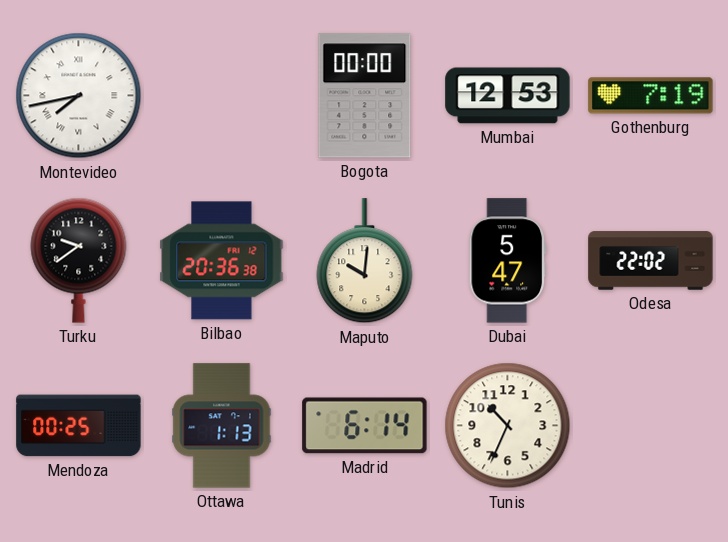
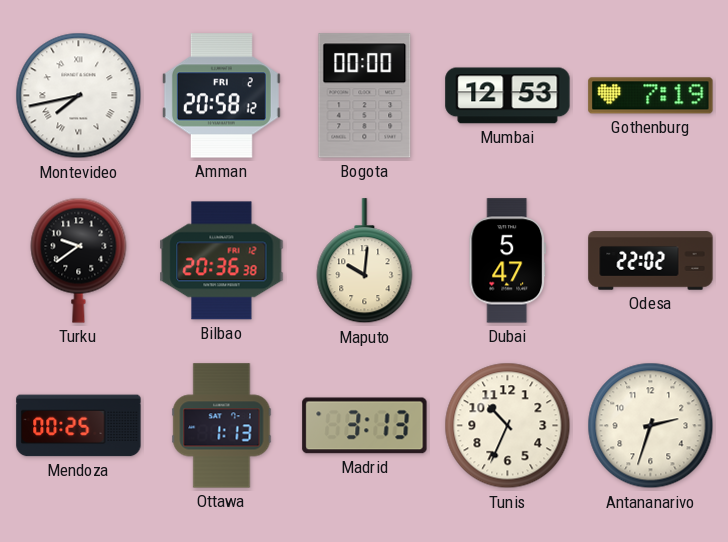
Amman: none -> 20:58 (221, 96)
Madrid: 6:14 -> 3:13 (365, 426)
Antananarivo: none -> 2:33 (651, 426)
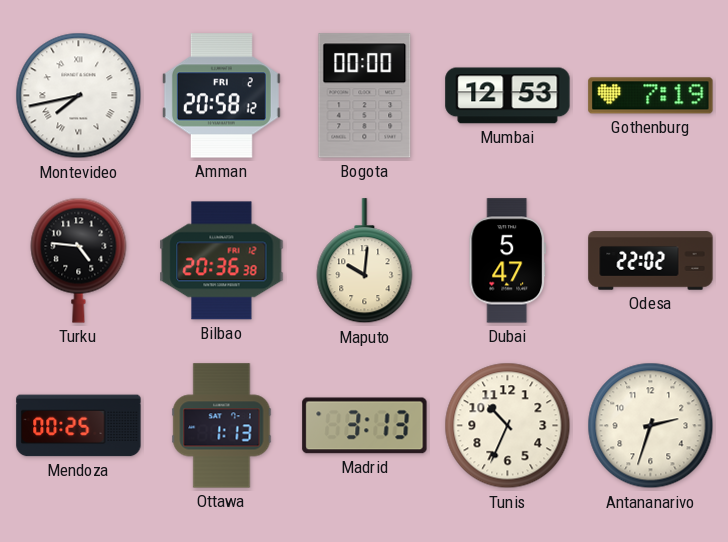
Turku: 9:39 -> 4:46 (79, 260)
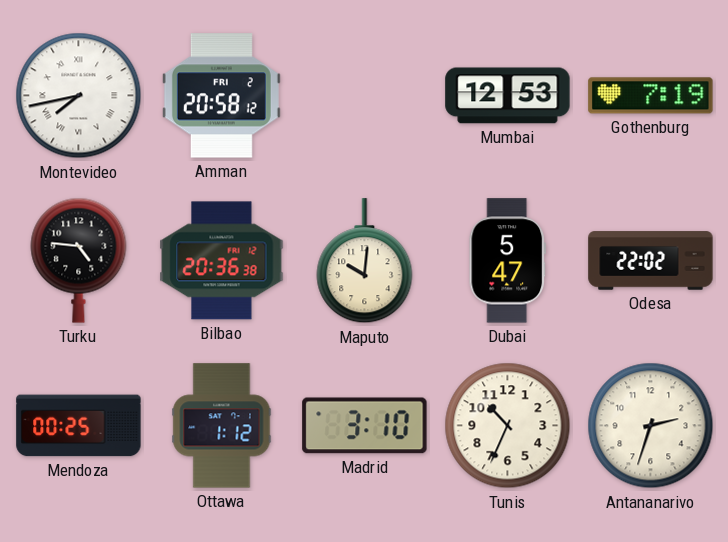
Bogota: 00:00 -> none (365, 96)
Ottawa: 1:13 -> 1:12 (222, 426)
Madrid: 3:13 -> 3:10 (365, 426)
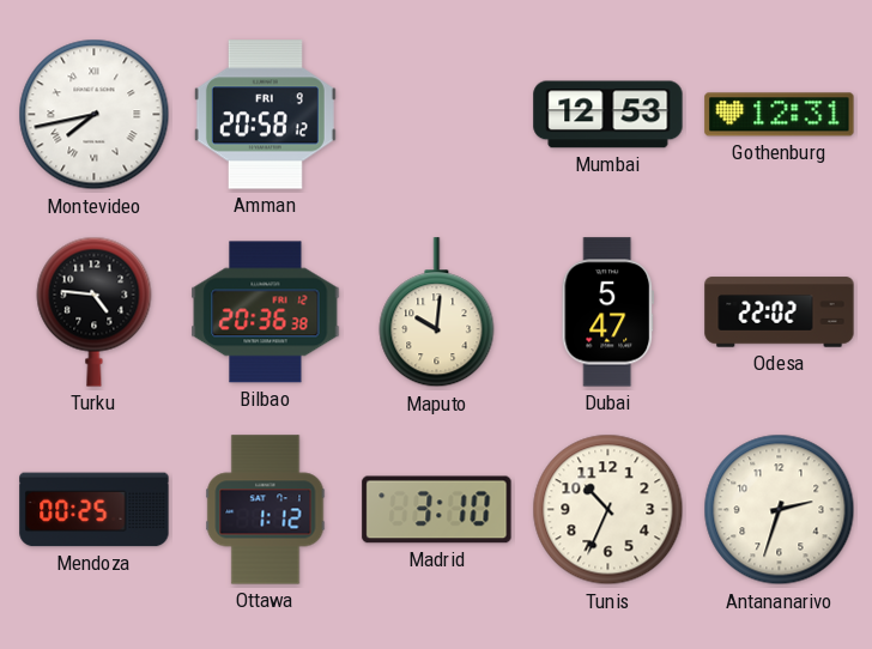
Amman date: FRI 2 -> FRI 9 (265, 115)
Gothenburg: 7:19 -> 12:31 (780, 115)
